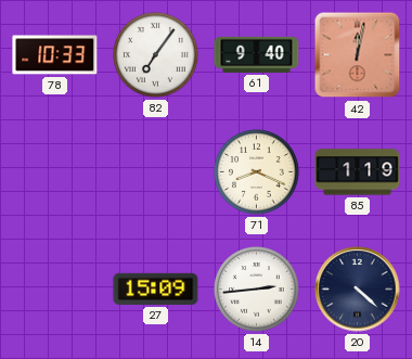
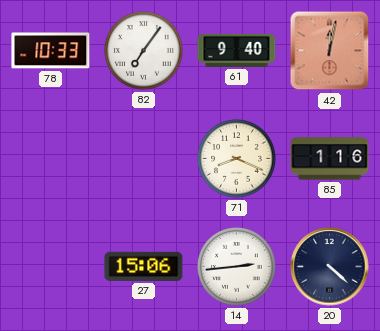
85: 1:19 -> 1:16 (330, 159)
27: 15:09 -> 15:06 (144, 266)
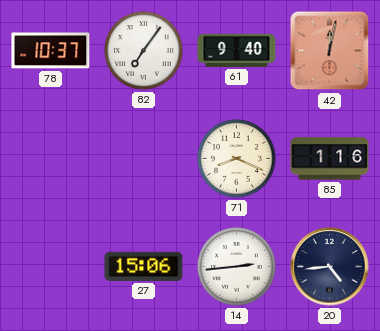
78: 10:33 -> 10:37 (51, 51)
20: 4:22 -> 4:44 (330, 267)
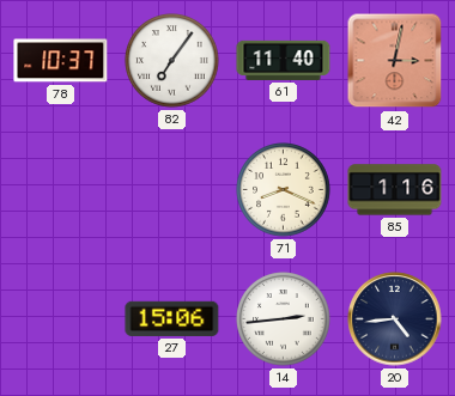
61: 9:40 -> 11:40 (284, 60)
42: 12:02 -> 3:02 (395, 61)
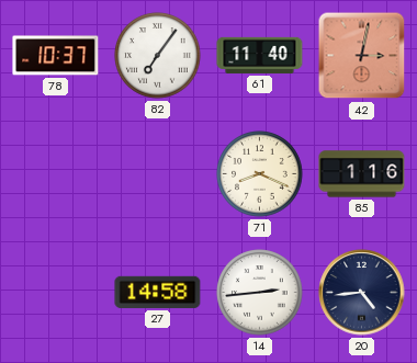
27: 15:06 -> 14:58 (158, 292)
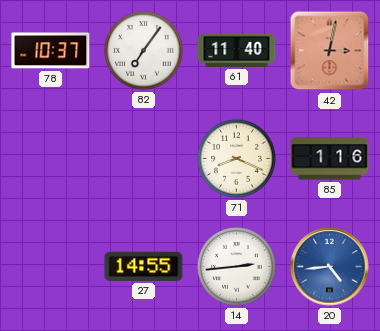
27: 14:58 -> 14:55 (144, 266)
20 dial: navy -> blue (330, 267)
